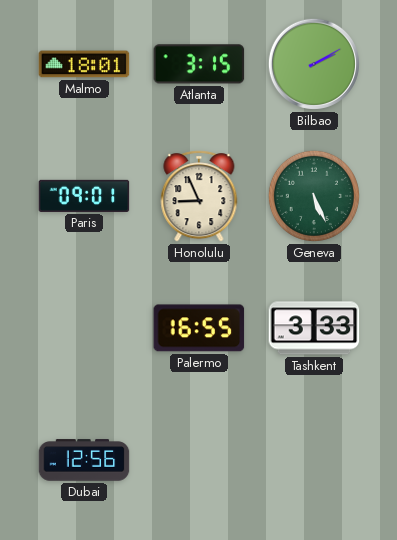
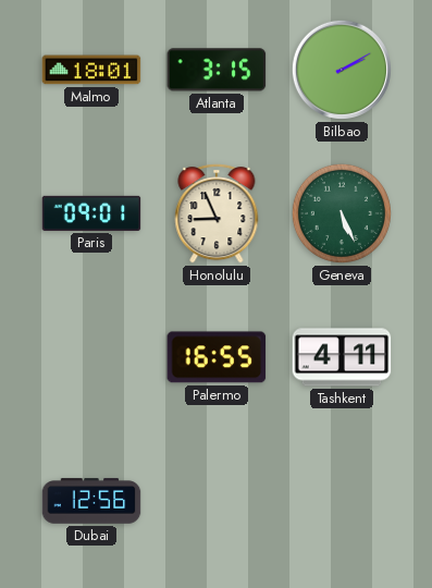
Tashkent: 3:33 -> 4:11 (342, 357)
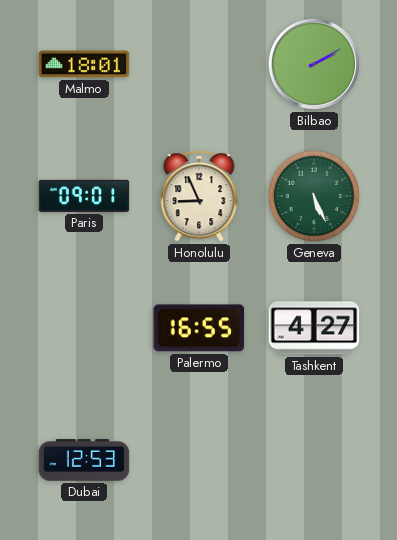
Atlanta: 3:15 -> none (217, 70)
Tashkent: 4:11 -> 4:27 (314, 328)
Dubai: 12:56 -> 12:53 (84, 460)
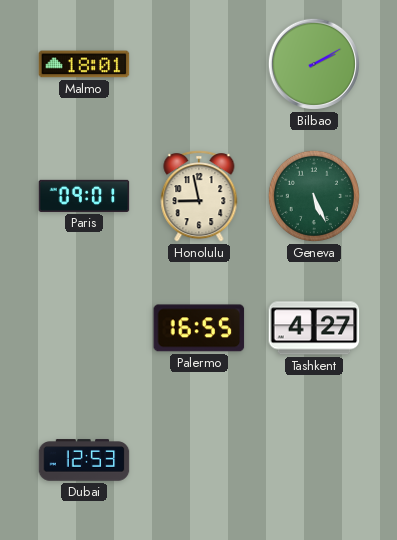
Honolulu: 8:56 -> 8:58 (199, 196)
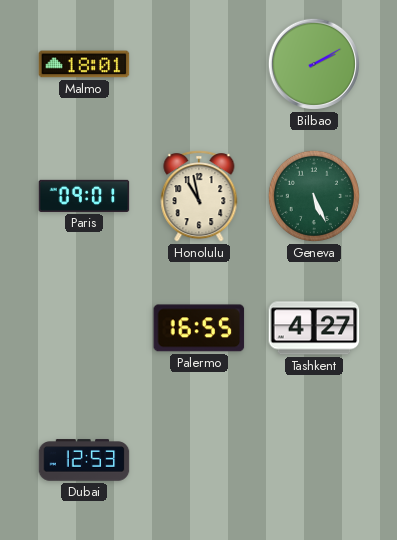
Honolulu: 8:58 -> 10:58 (199, 196)
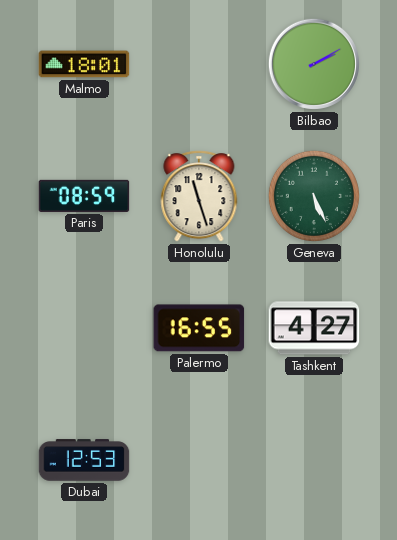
Paris: 09:01 -> 08:59 (84, 196)
Honolulu: 10:58 -> 11:27 (199, 196)
